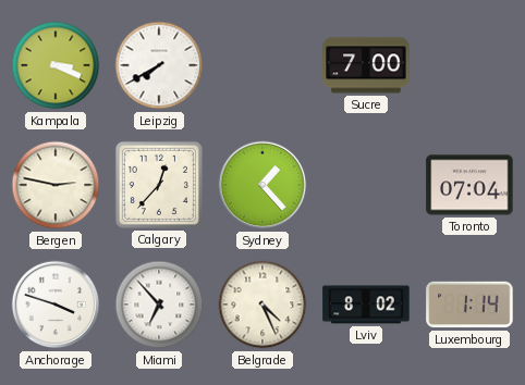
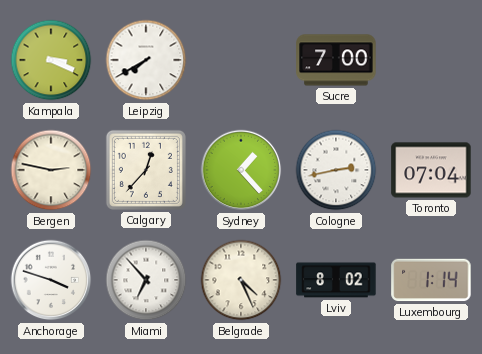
Cologne: none -> 2:43 (336, 170)
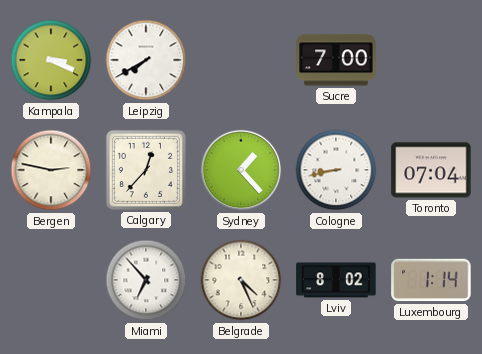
Cologne: 2:43 -> 8:43 (336, 170)
Anchorage: 3:48 -> none (51, 280)
